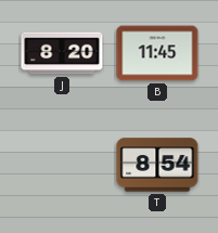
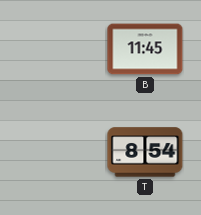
J: 8:20 -> none (62, 53)
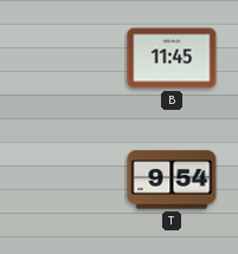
T: 8:54 -> 9:54 (172, 180)
